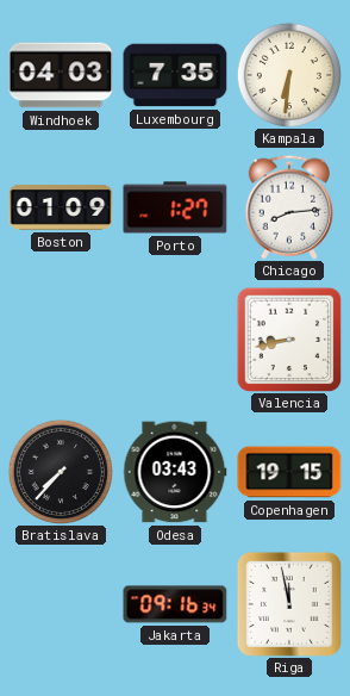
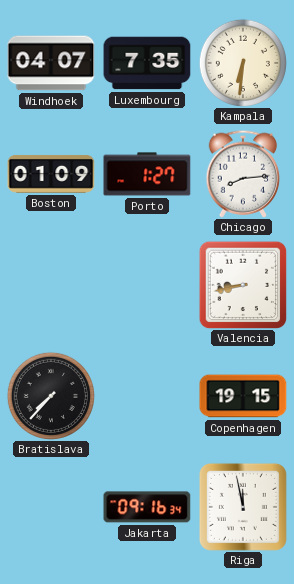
Windhoek: 04:03 -> 04:07 (51, 63)
Odesa: 03:43 -> none (175, 472)
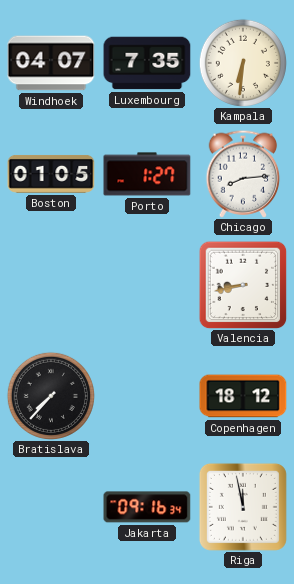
Boston: 01:09 -> 01:05 (51, 174)
Copenhagen: 19:15 -> 18:12 (243, 396)
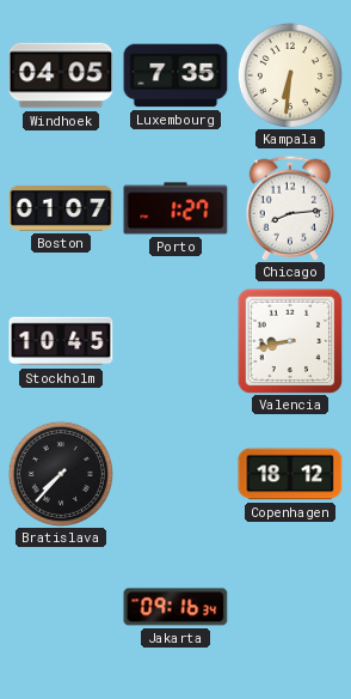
Windhoek: 04:07 -> 04:05 (61, 75)
Boston: 01:05 -> 01:07 (61, 208)
Stockholm: none -> 10:45 (61, 341)
Riga: 11:58 -> none (243, 507)
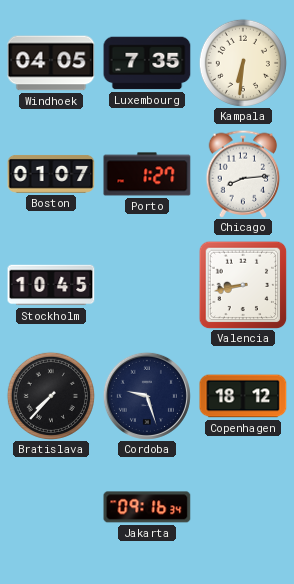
Cordoba: none -> 9:27 (147, 396)
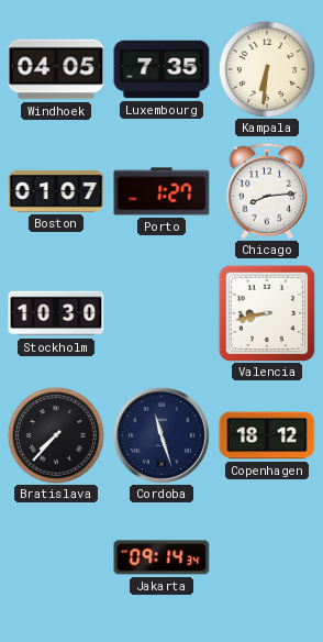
Stockholm: 10:45 -> 10:30 (56, 313)
Cordoba: 9:27 -> 11:27 (161, 435)
Jakarta: 09:16 -> 09:14 (161, 557)
